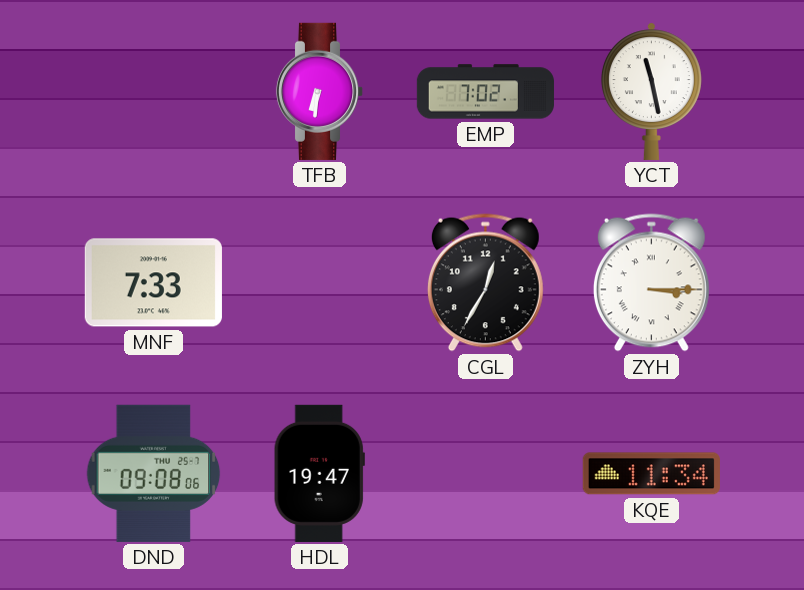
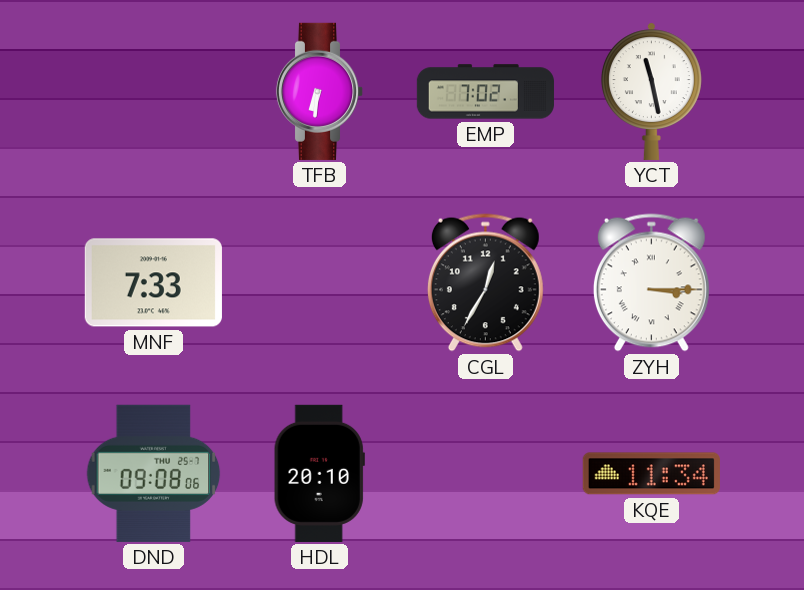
HDL: 19:47 -> 20:10 (319, 473)
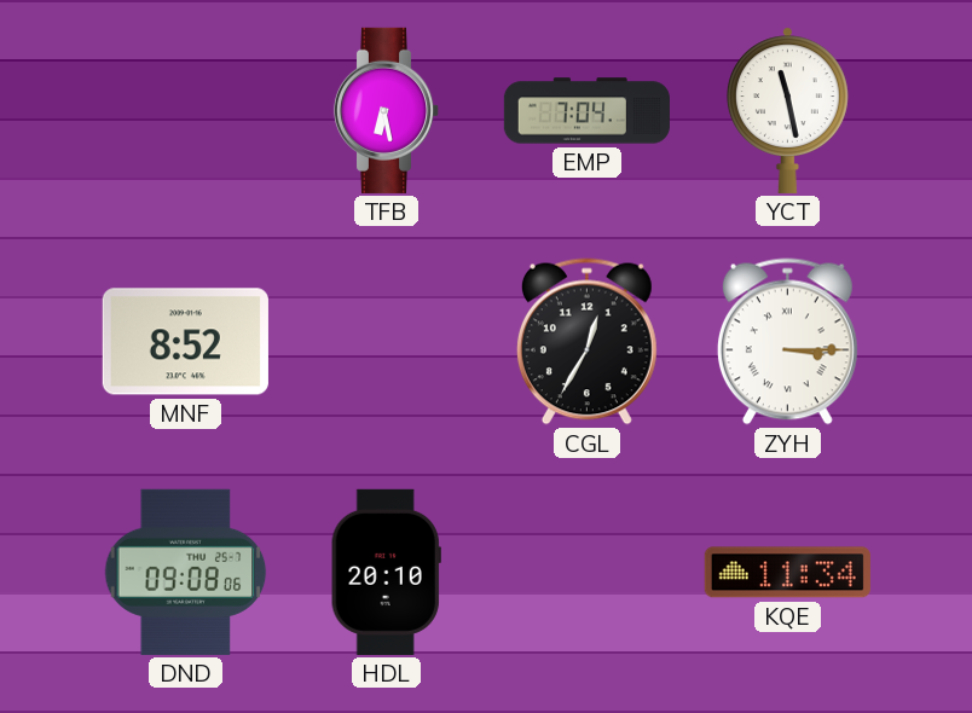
TFB: 6:31 -> 6:28 (387, 110)
EMP: 7:02 -> 7:04 (586, 111)
MNF: 7:33 -> 8:52 (185, 342)
